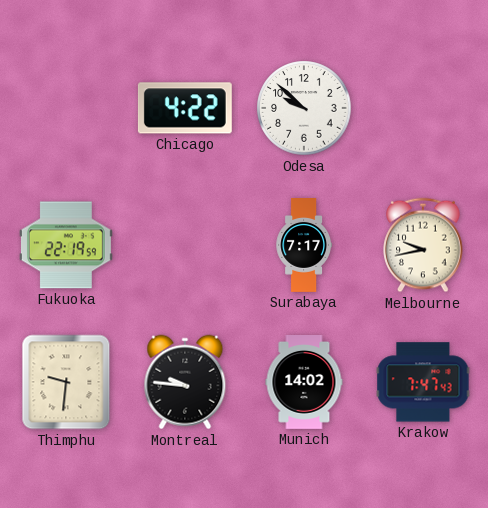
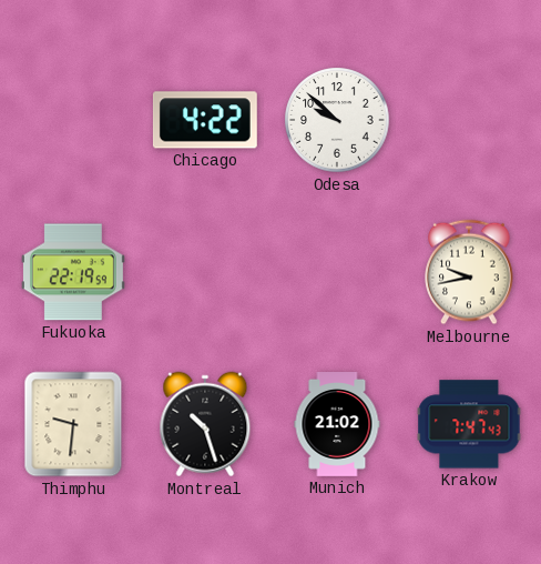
Surabaya: 7:17 -> none (303, 246)
Montreal: 9:46 -> 10:27 (205, 424)
Munich: 14:02 -> 21:02 (337, 425)
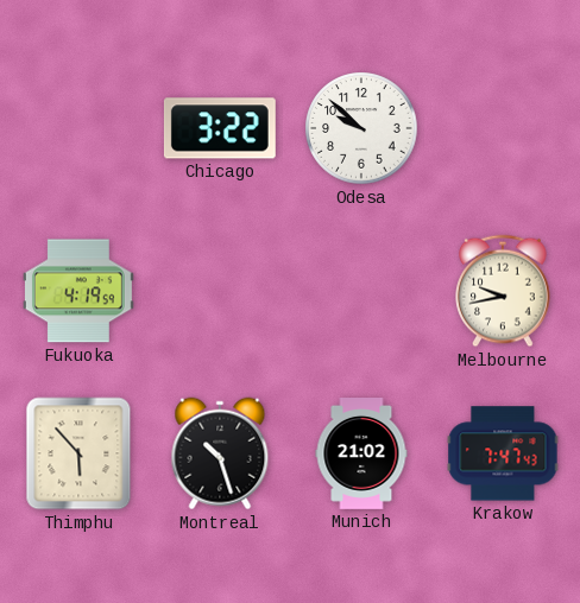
Chicago: 4:22 -> 3:22 (220, 128)
Fukuoka: 22:19 -> 4:19 (78, 291)
Thimphu: 9:31 -> 5:53 (78, 453)
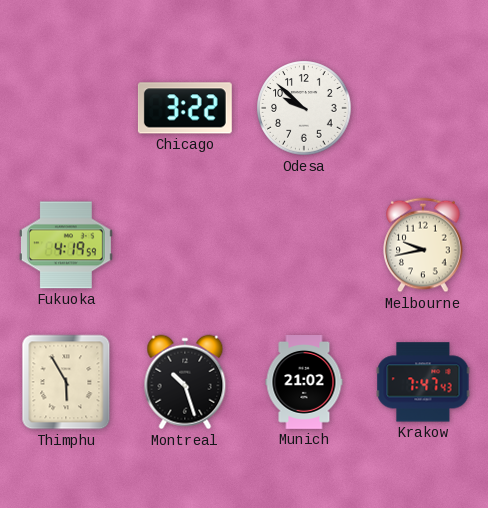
Thimphu: 5:53 -> 5:55 (66, 382)
